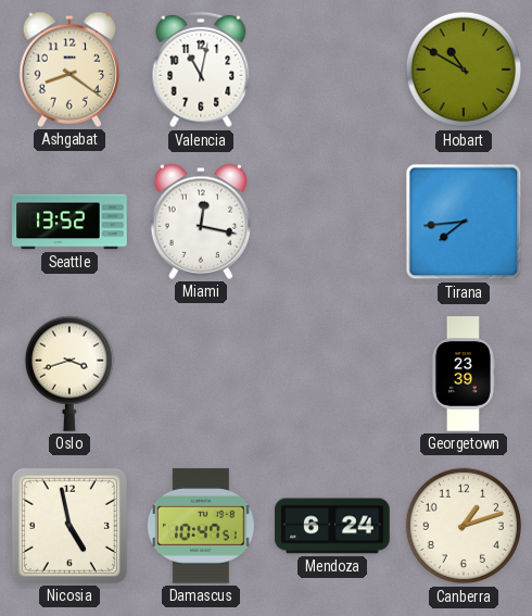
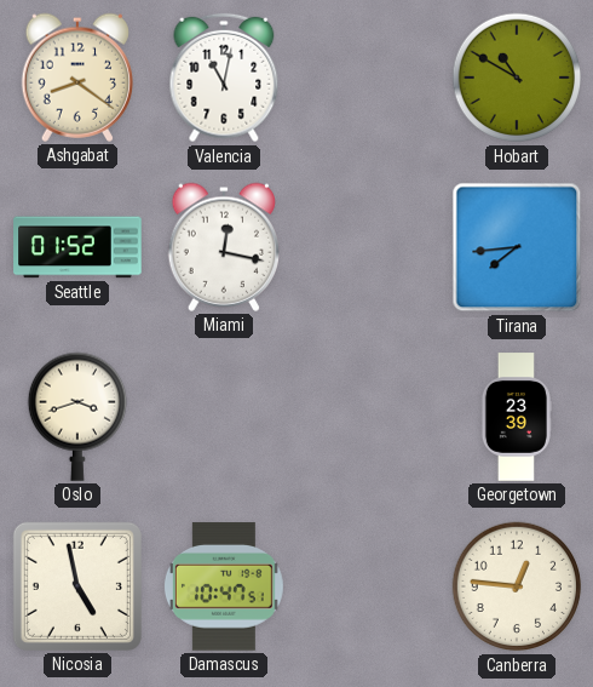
Seattle: 13:52 -> 01:52 (77, 247)
Mendoza: 6:24 -> none (332, 526)
Canberra: 1:12 -> 12:46 (517, 586)
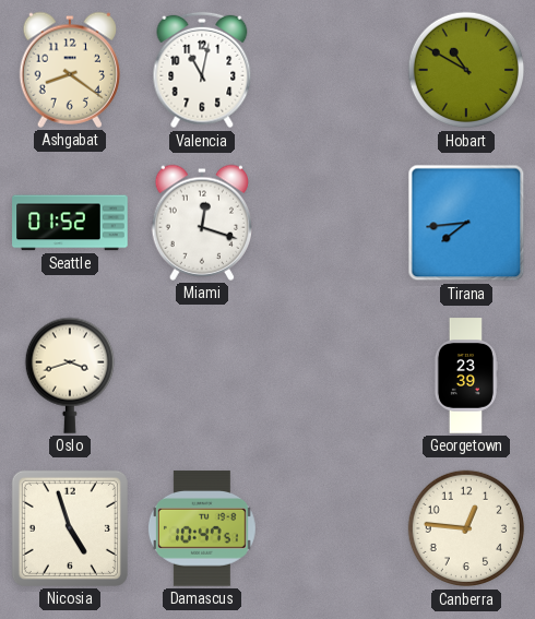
Miami: 12:17 -> 12:18 (201, 223)
Nicosia: 4:58 -> 4:57 (70, 528)
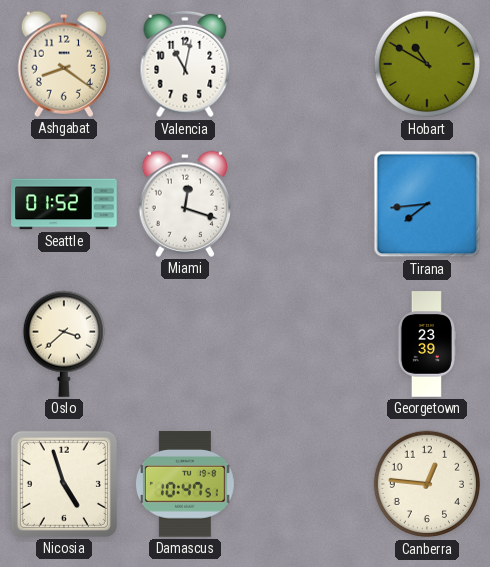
Oslo: 3:42 -> 3:38 (63, 344)
